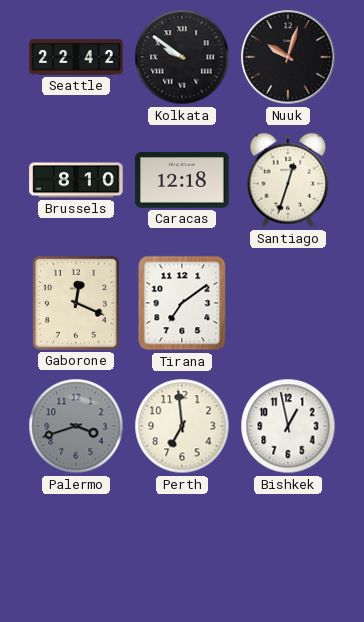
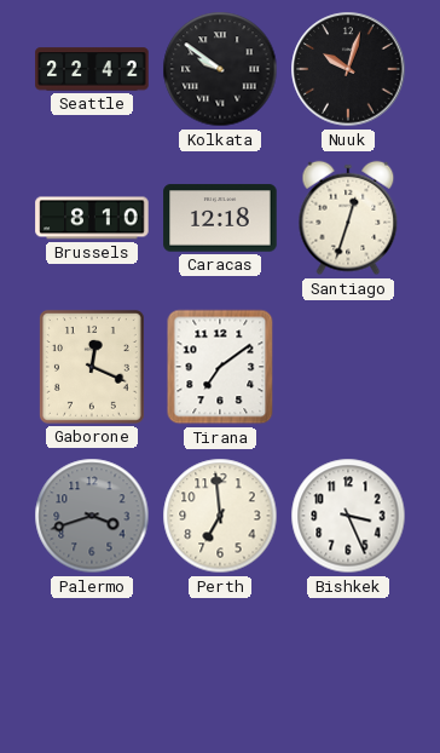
Bishkek: 12:58 -> 3:26 (348, 516)
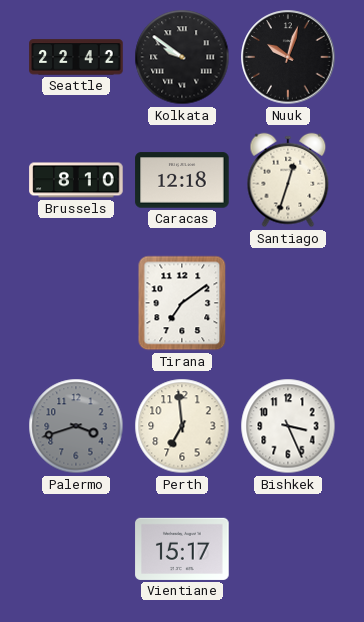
Gaborone: 12:19 -> none (92, 367)
Vientiane: none -> 15:17 (182, 549)
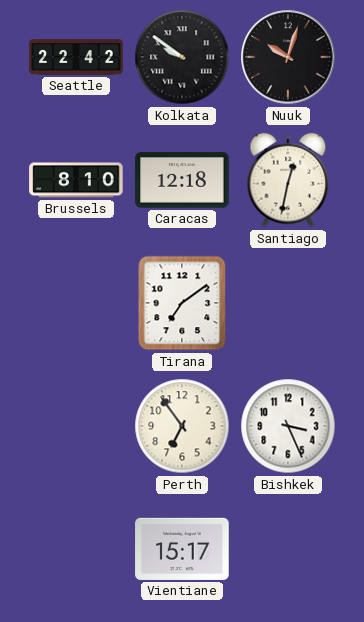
Santiago: 12:33 -> 12:32 (288, 180)
Palermo: 3:42 -> none (76, 426)
Perth: 6:59 -> 6:54 (182, 426)
